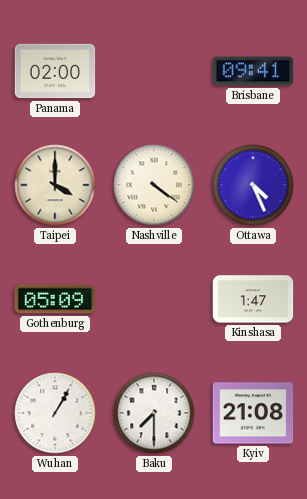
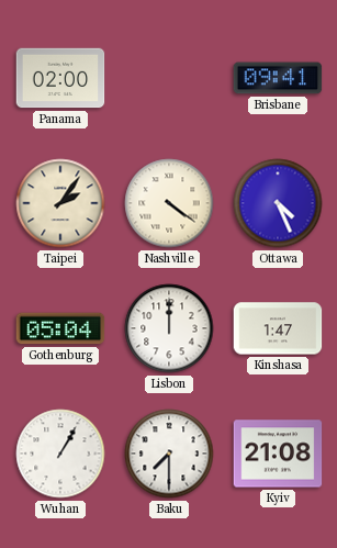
Taipei: 4:00 -> 2:06 (60, 203)
Gothenburg: 05:09 -> 05:04 (60, 328)
Lisbon: none -> 12:00 (169, 328)
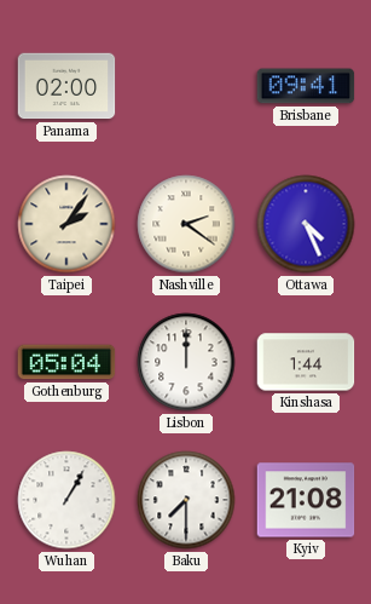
Nashville: 4:21 -> 2:21 (186, 224)
Kinshasa: 1:47 -> 1:44 (306, 362)
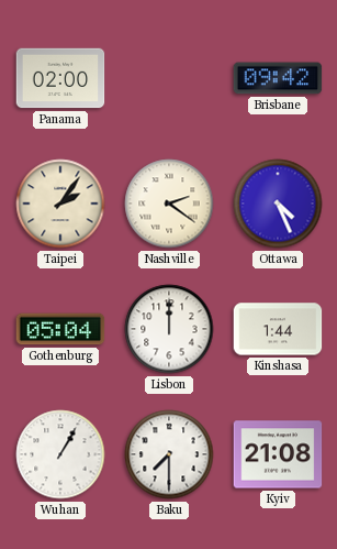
Brisbane: 09:41 -> 09:42 (278, 78)
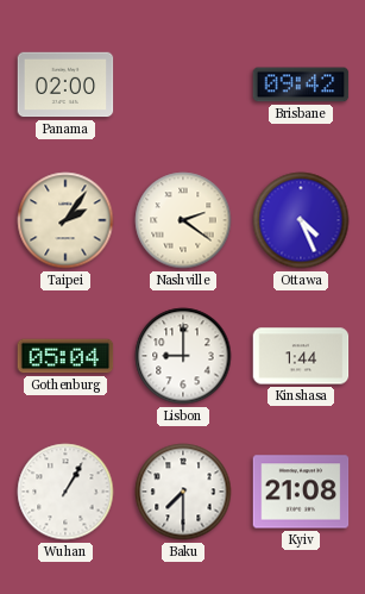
Lisbon: 12:00 -> 9:00 (183, 356)
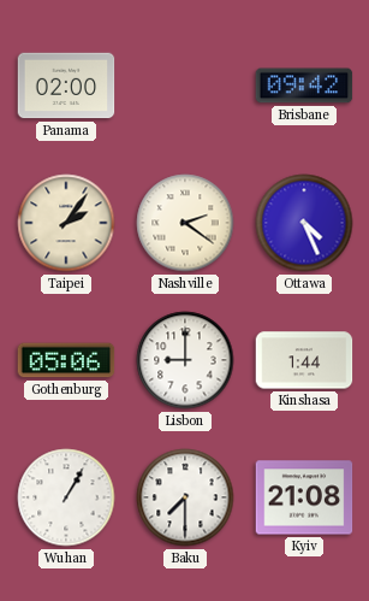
Gothenburg: 05:04 -> 05:06 (66, 360)
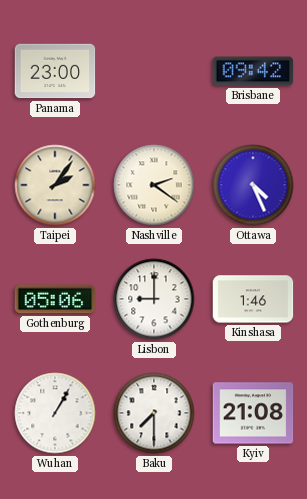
Panama: 02:00 -> 23:00 (55, 71)
Kinshasa: 1:44 -> 1:46 (253, 299)
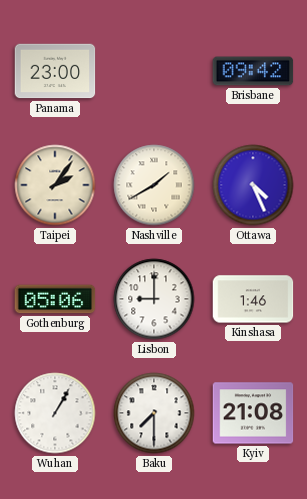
Nashville: 2:21 -> 1:40 (154, 185)
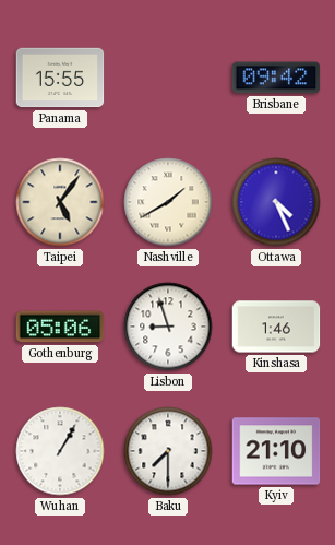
Panama: 23:00 -> 15:55 (60, 78)
Taipei: 2:06 -> 5:06 (60, 202)
Lisbon: 9:00 -> 8:57 (168, 327)
Kyiv: 21:08 -> 21:10 (276, 451)
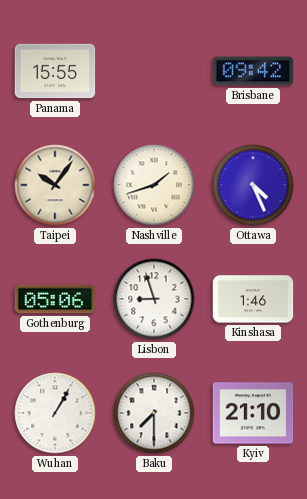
Taipei: 5:06 -> 10:06 (55, 185)
Nashville: 1:40 -> 1:42 (154, 185)
